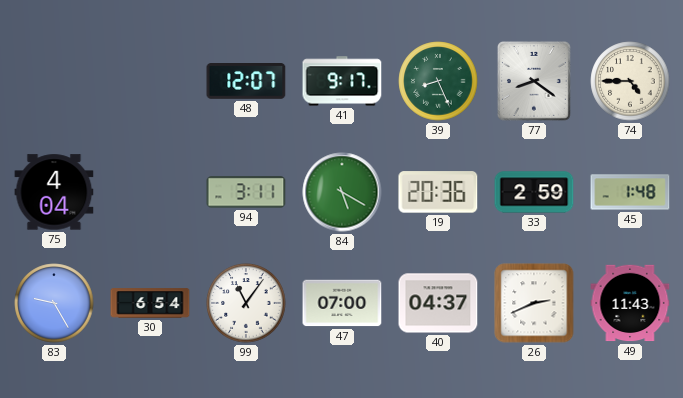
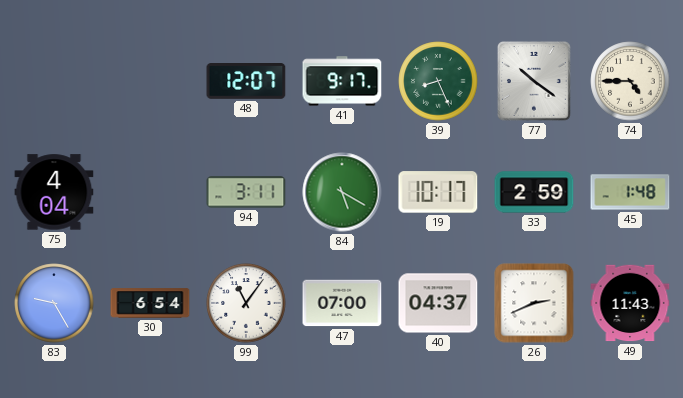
77: 8:21 -> 10:21 (534, 81)
19: 20:36 -> 10:17 (438, 192)
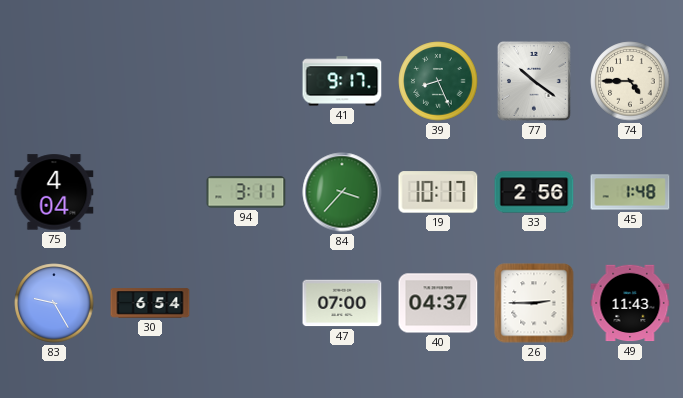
48: 12:07 -> none (246, 82)
84: 5:20 -> 3:37 (342, 192)
33: 2:59 -> 2:56 (534, 192)
99: 11:06 -> none (246, 303)
26: 2:41 -> 2:45 (534, 303)
